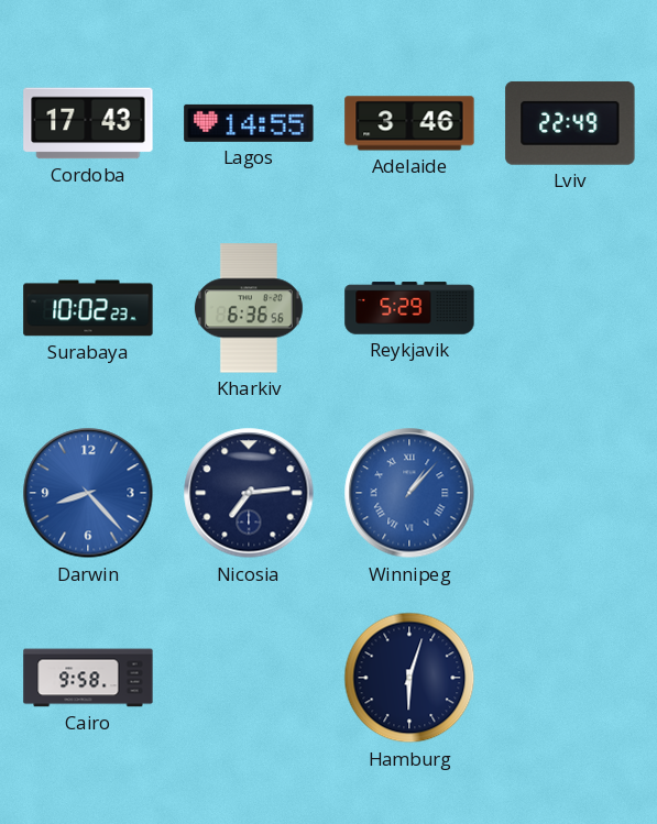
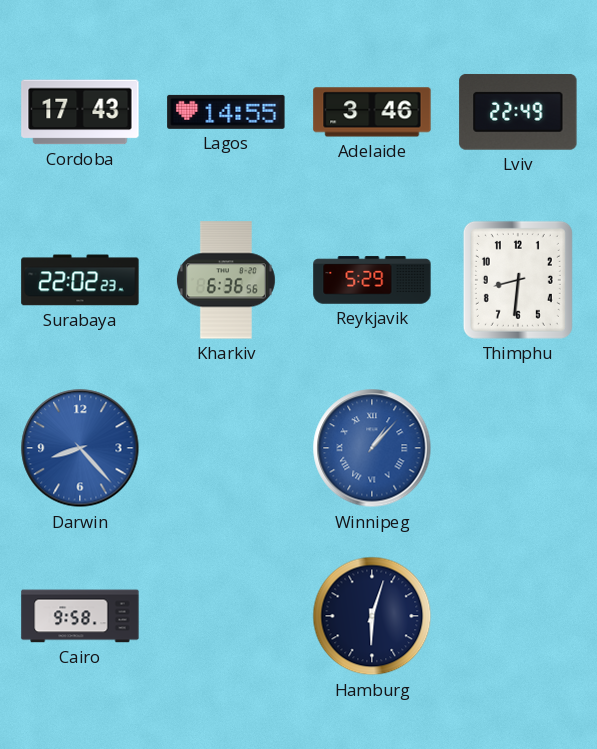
Surabaya: 10:02 -> 22:02 (80, 280)
Thimphu: none -> 8:31 (518, 280)
Nicosia: 7:14 -> none (249, 493)
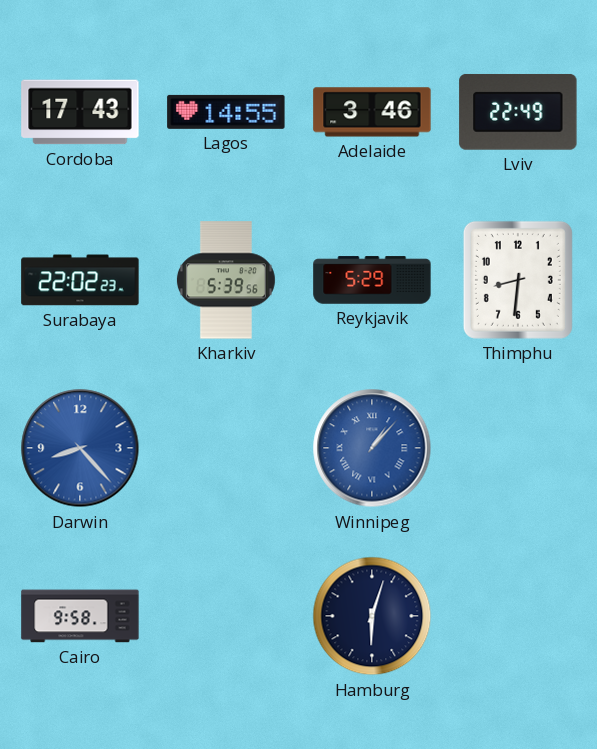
Kharkiv: 6:36 -> 5:39 (226, 280)
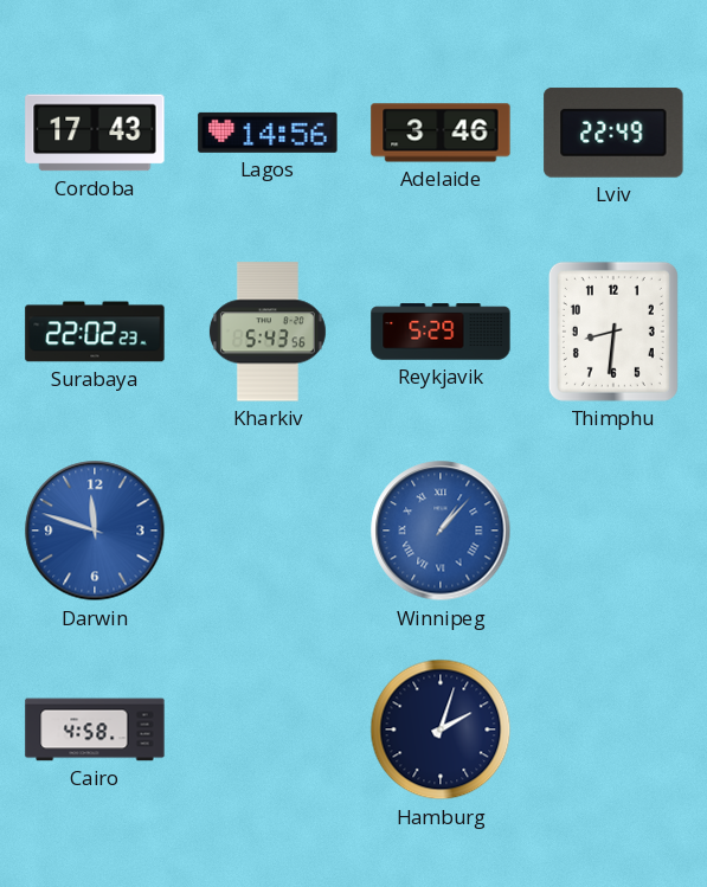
Lagos: 14:55 -> 14:56 (268, 133)
Kharkiv: 5:39 -> 5:43 (268, 332)
Darwin: 8:23 -> 11:48 (95, 531)
Cairo: 9:58 -> 4:58 (95, 729)
Hamburg: 6:03 -> 2:03 (441, 729)
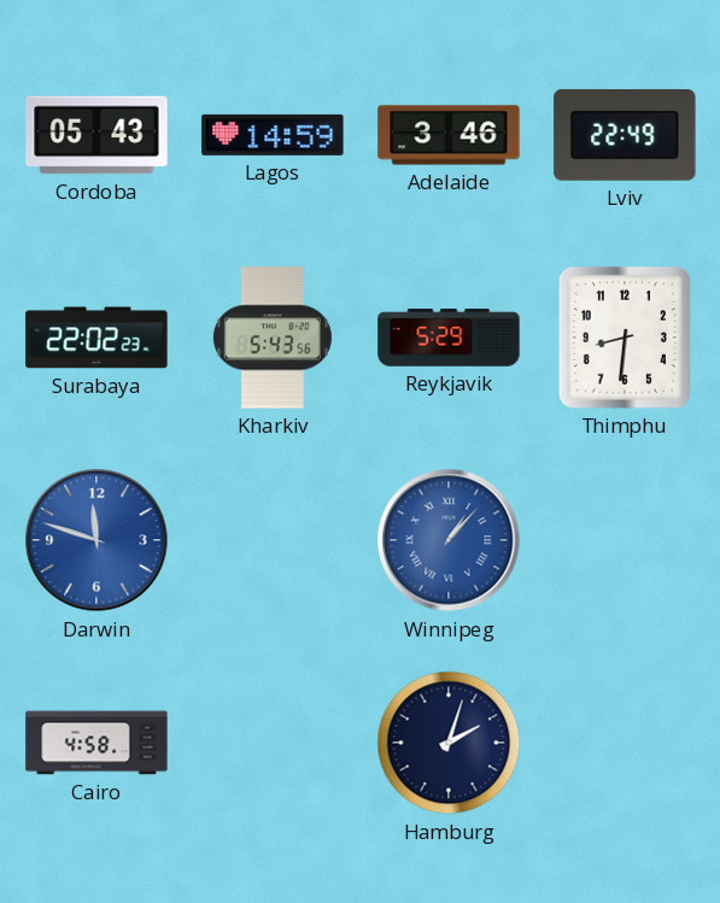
Cordoba: 17:43 -> 05:43 (96, 135)
Lagos: 14:56 -> 14:59 (273, 135)
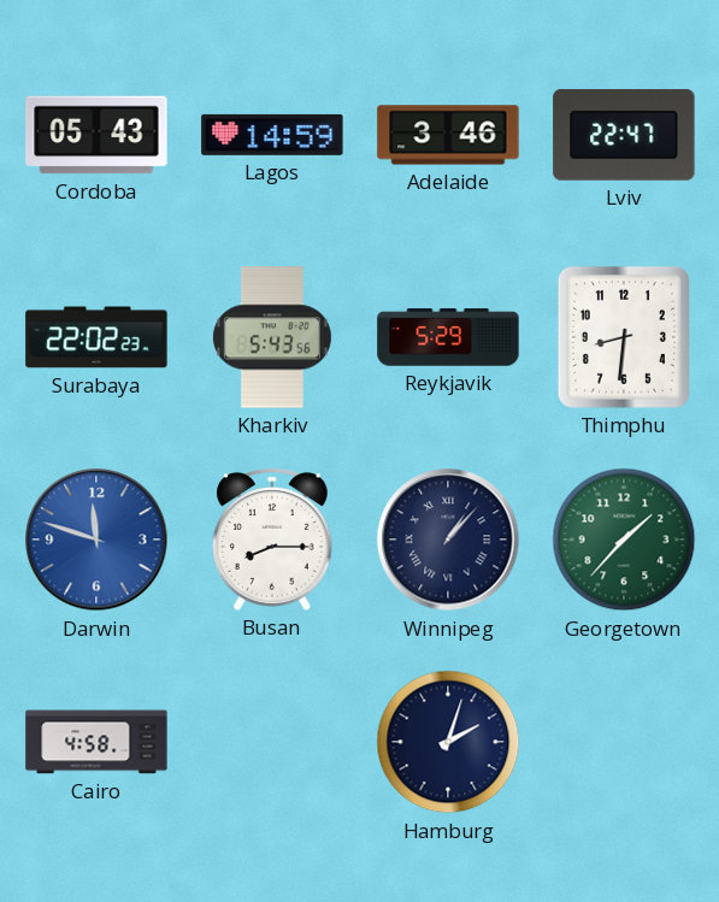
Lviv: 22:49 -> 22:47 (624, 135)
Busan: none -> 8:15 (273, 540)
Winnipeg dial: blue -> navy (448, 540)
Georgetown: none -> 1:37 (624, 540)
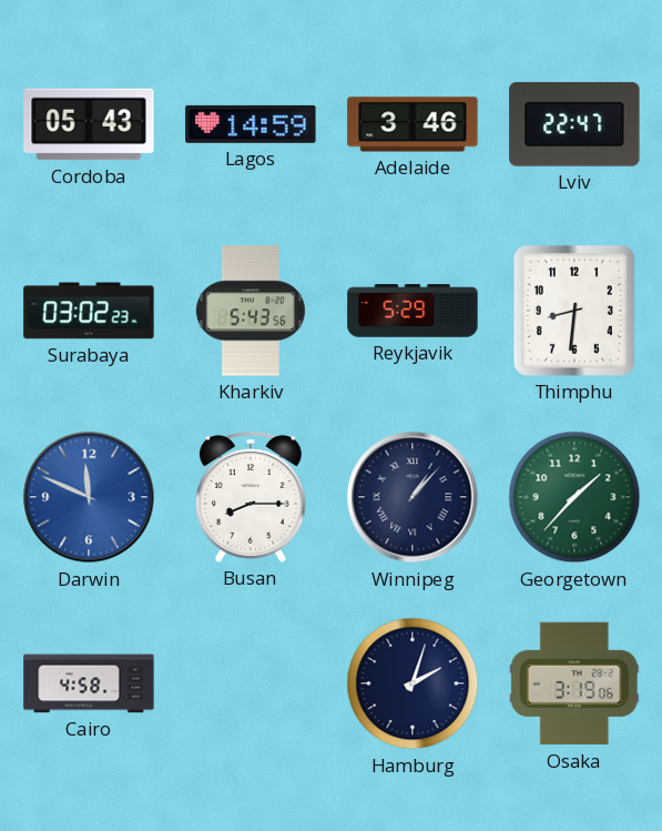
Surabaya: 22:02 -> 03:02 (89, 311)
Darwin: 11:48 -> 11:49 (89, 497)
Osaka: none -> 3:19 (574, 683)
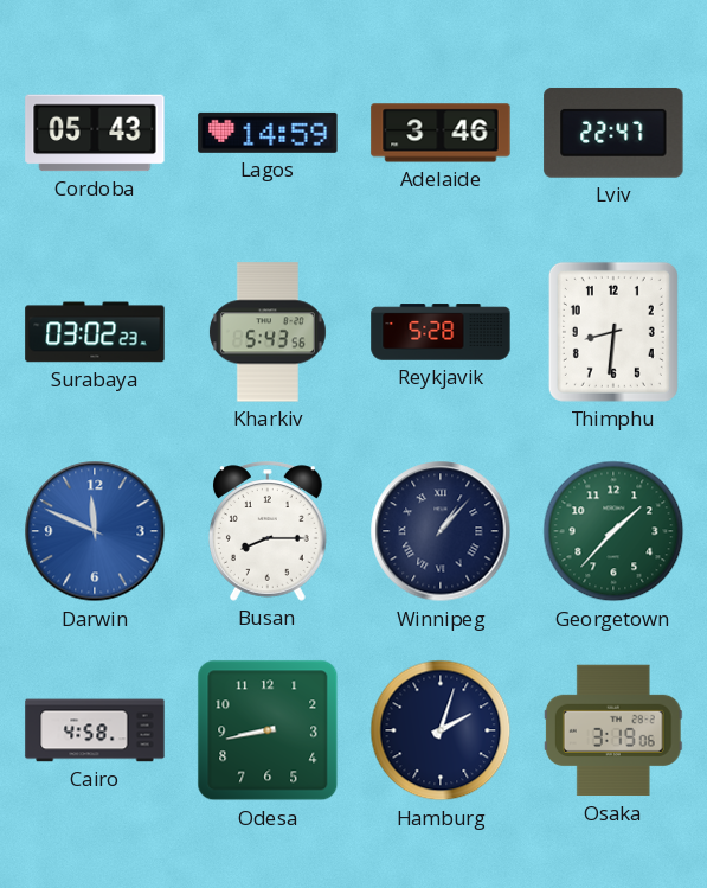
Reykjavik: 5:29 -> 5:28 (441, 332)
Odesa: none -> 8:43 (268, 730)
